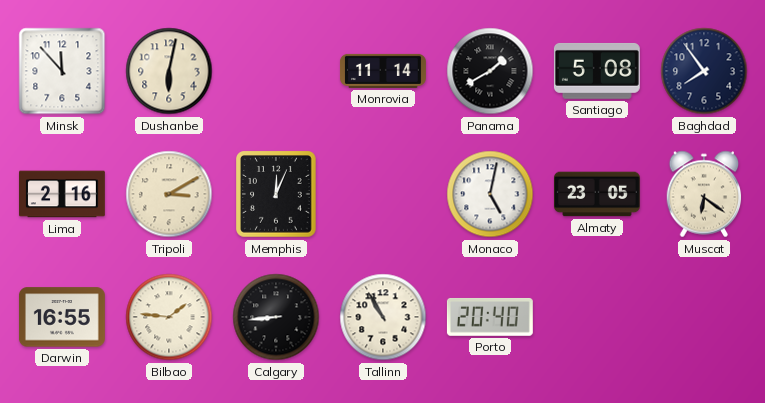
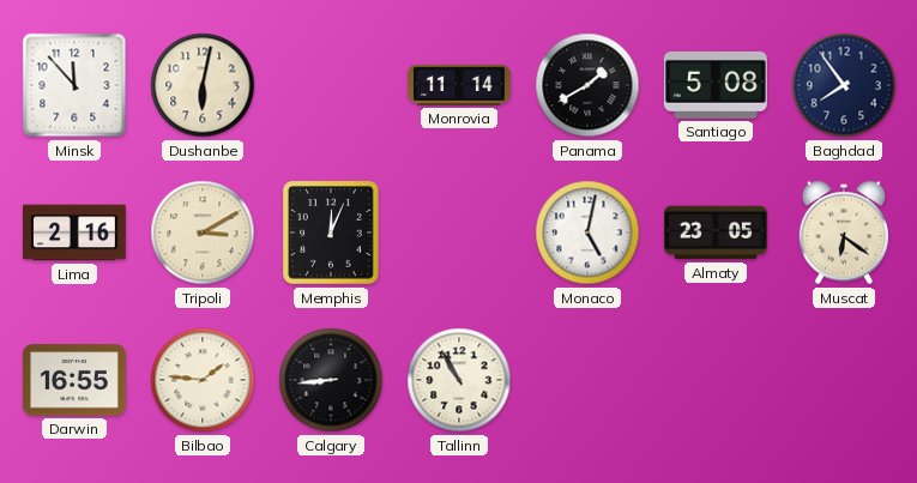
Porto: 20:40 -> none (490, 317)
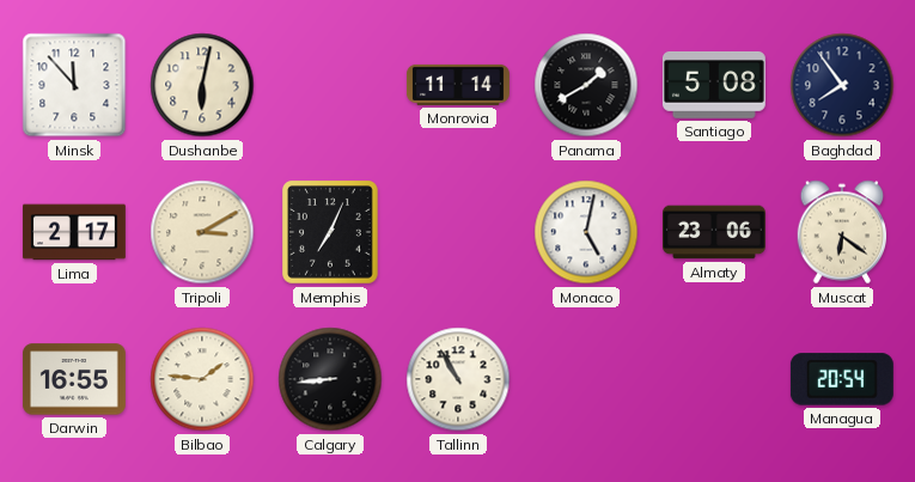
Lima: 2:16 -> 2:17 (74, 232)
Memphis: 12:04 -> 7:04 (331, 232)
Almaty: 23:05 -> 23:06 (714, 232)
Managua: none -> 20:54 (842, 379)
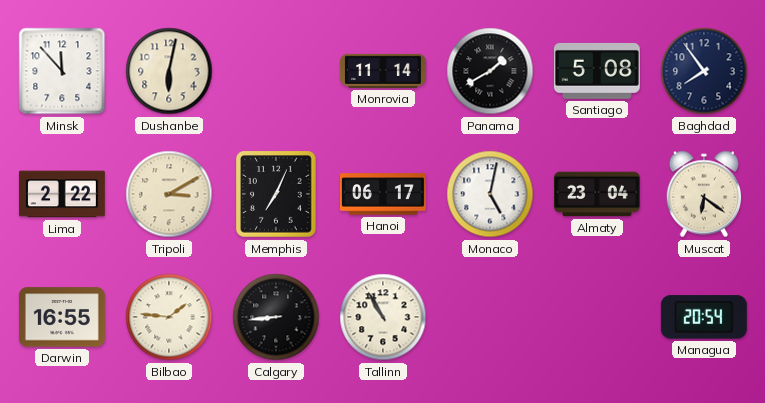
Lima: 2:17 -> 2:22 (62, 194)
Hanoi: none -> 06:17 (383, 194)
Almaty: 23:06 -> 23:04 (597, 194)
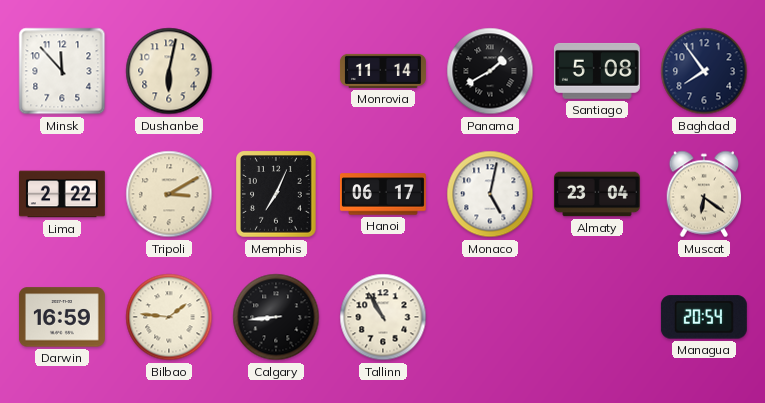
Darwin: 16:55 -> 16:59 (62, 317)
